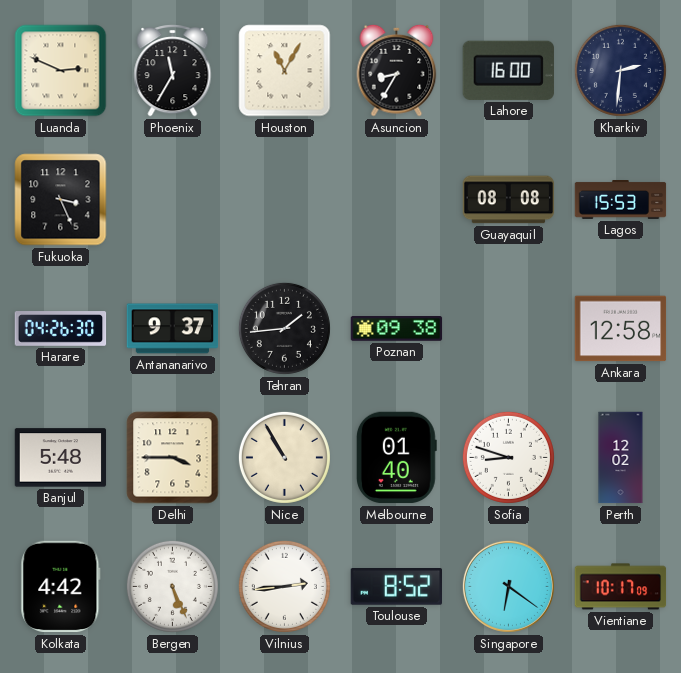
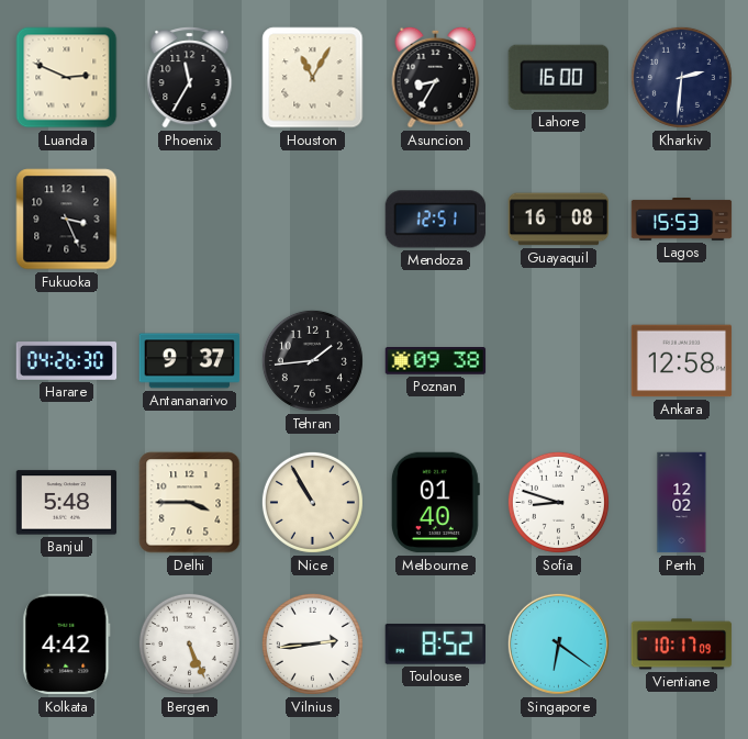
Mendoza: none -> 12:51 (436, 220)
Guayaquil: 08:08 -> 16:08 (559, 220)
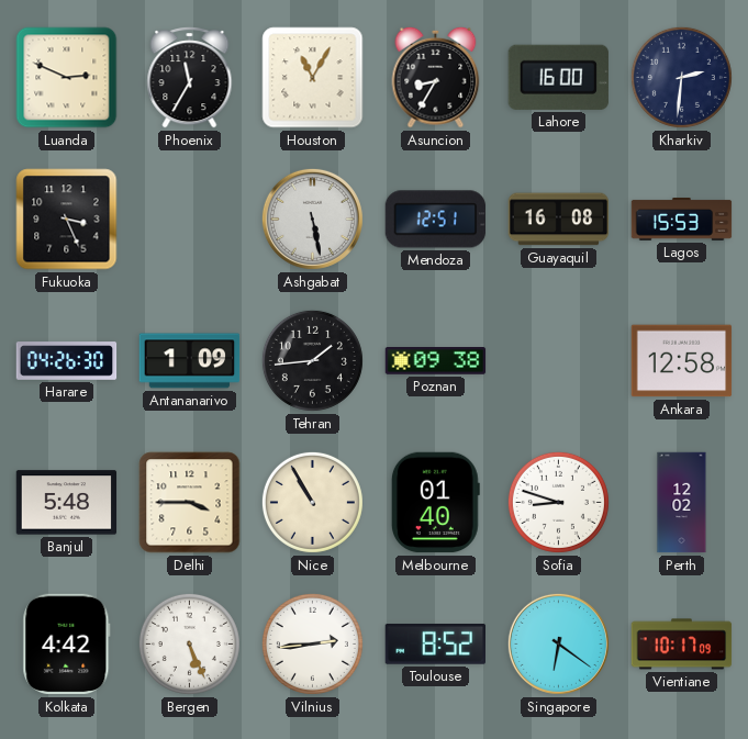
Ashgabat: none -> 5:28 (312, 219)
Antananarivo: 9:37 -> 1:09 (190, 361)
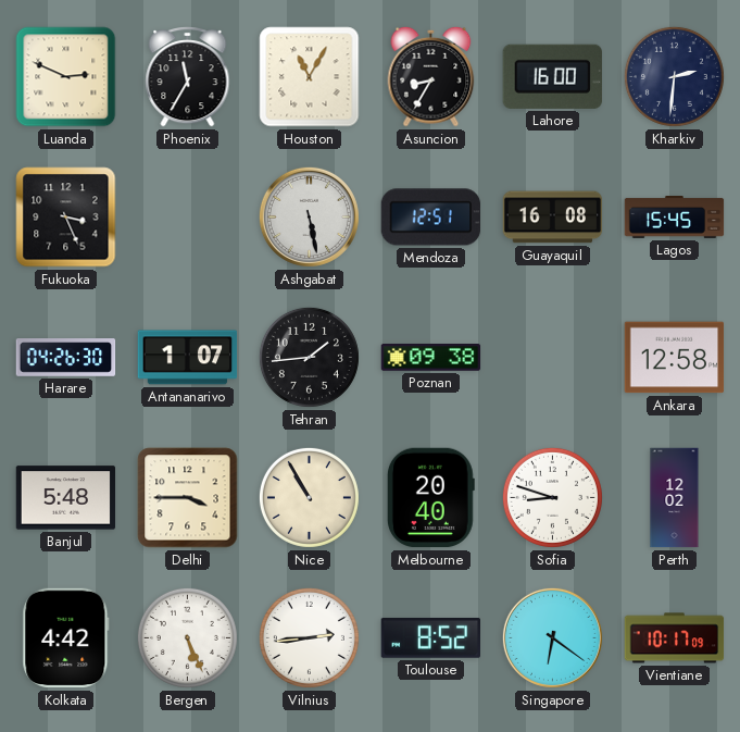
Lagos: 15:53 -> 15:45 (675, 218)
Antananarivo: 1:09 -> 1:07 (188, 358)
Melbourne: 01:40 -> 20:40 (430, 498)
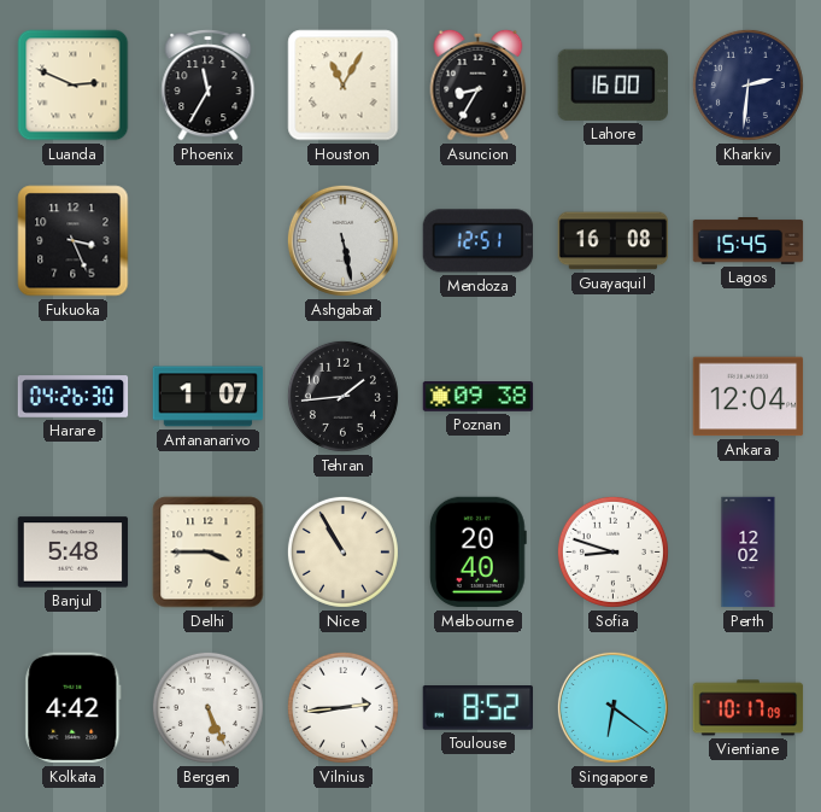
Ankara: 12:58 -> 12:04 (749, 397)
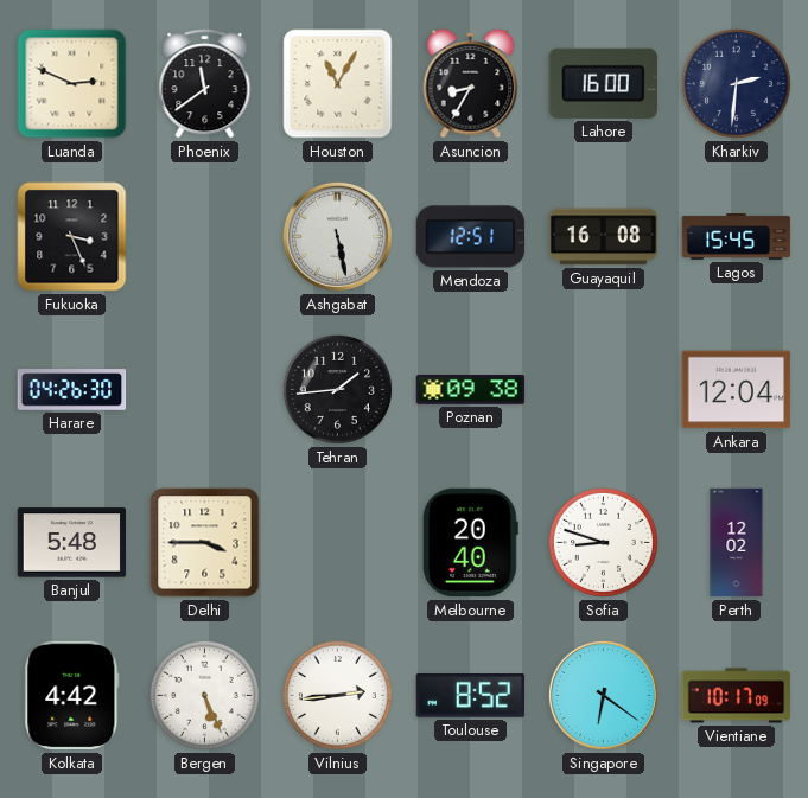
Phoenix: 11:35 -> 11:39 (205, 84)
Antananarivo: 1:07 -> none (209, 397)
Nice: 10:55 -> none (342, 551)
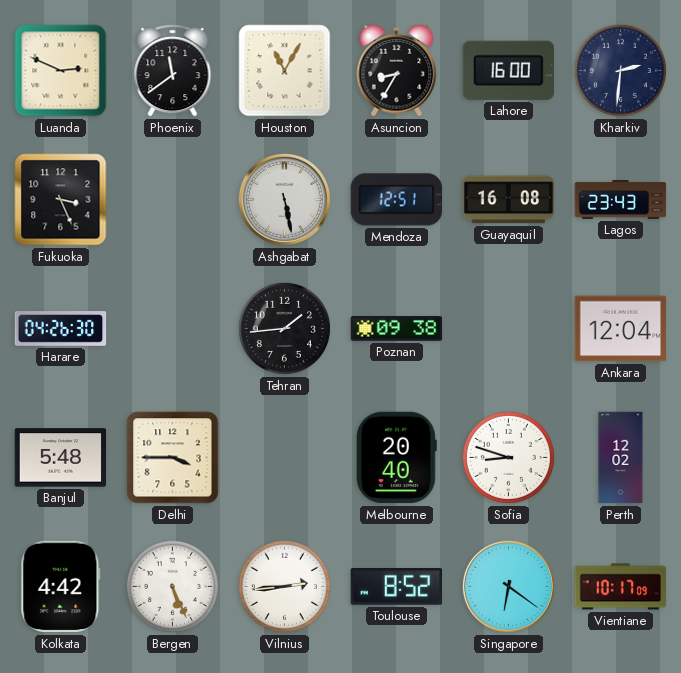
Lagos: 15:45 -> 23:43 (621, 200)
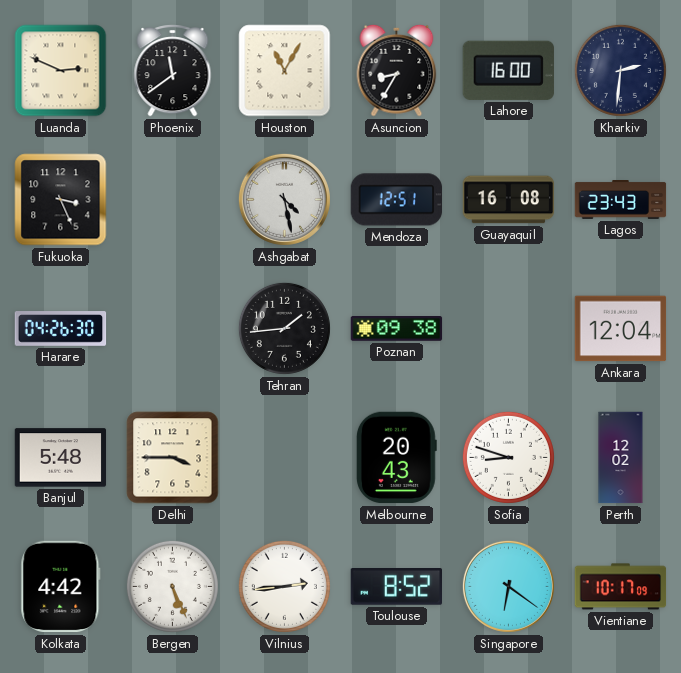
Ashgabat: 5:28 -> 4:28 (284, 199)
Melbourne: 20:40 -> 20:43 (396, 458)
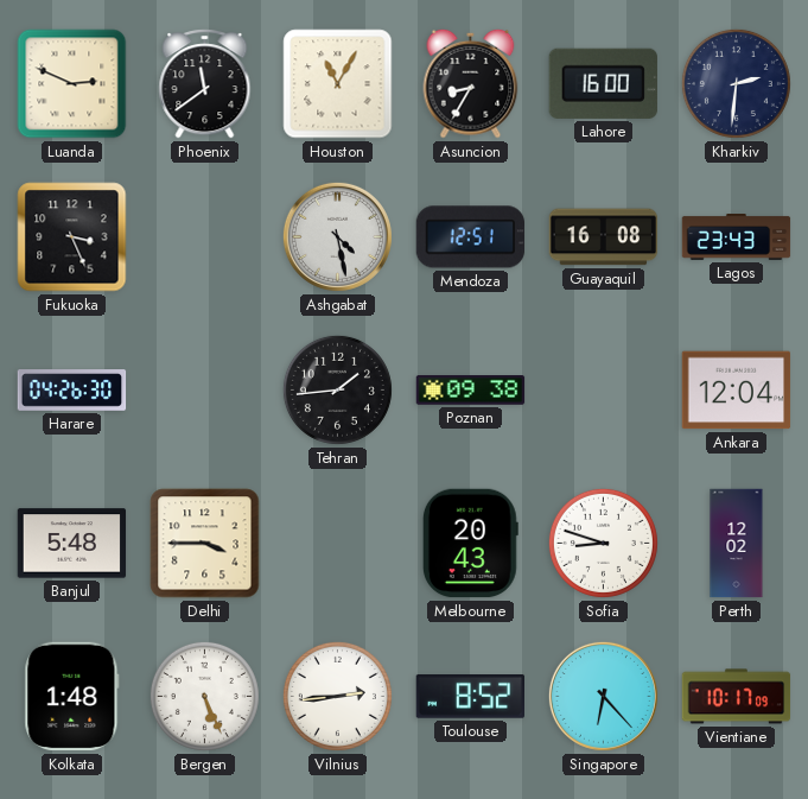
Kolkata: 4:42 -> 1:48 (72, 697)
Singapore: 6:21 -> 6:23 (603, 696)
